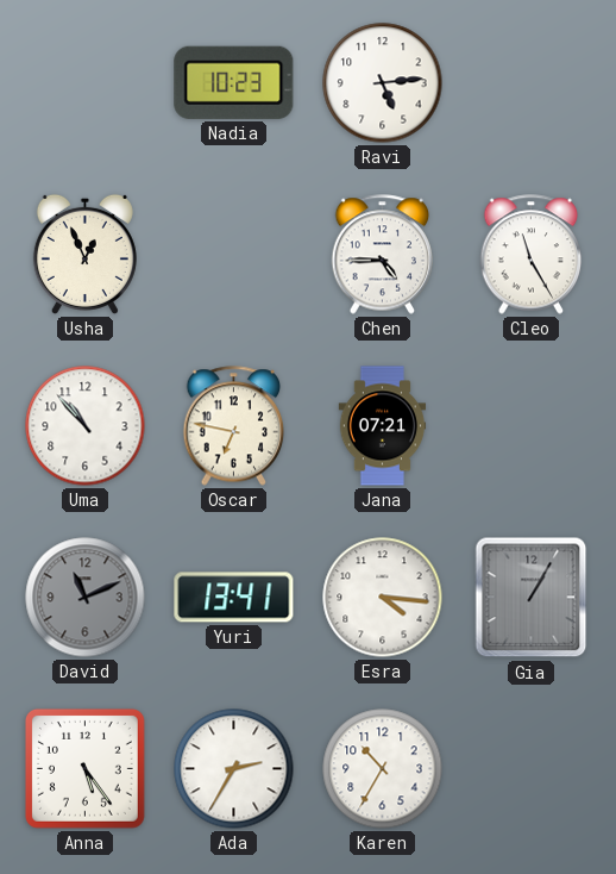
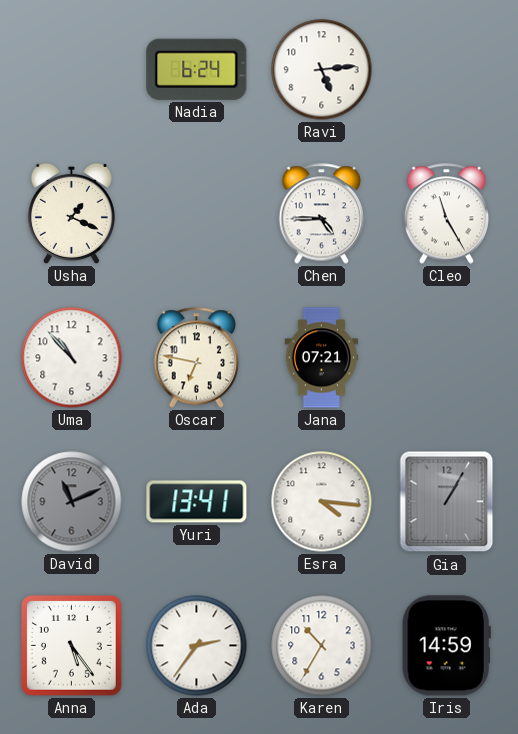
Nadia: 10:23 -> 6:24 (197, 69)
Usha: 12:56 -> 1:19 (71, 213)
Ada: 2:35 -> 2:36 (197, 646)
Iris: none -> 14:59 (446, 646)
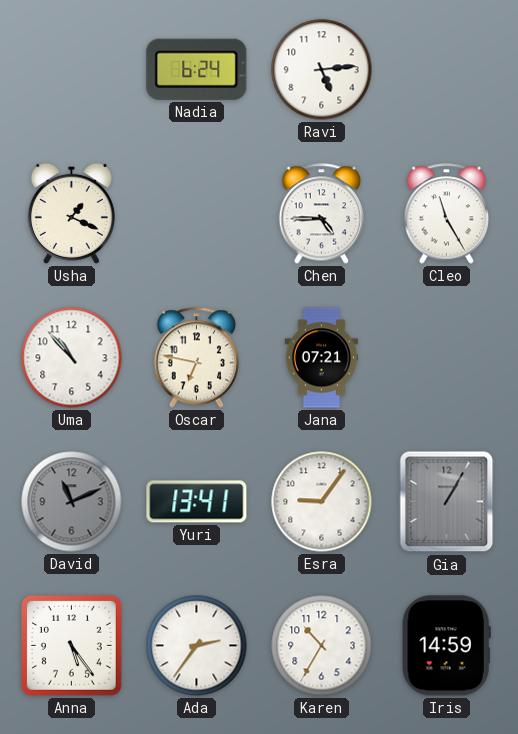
Esra: 4:16 -> 9:06 (322, 502)
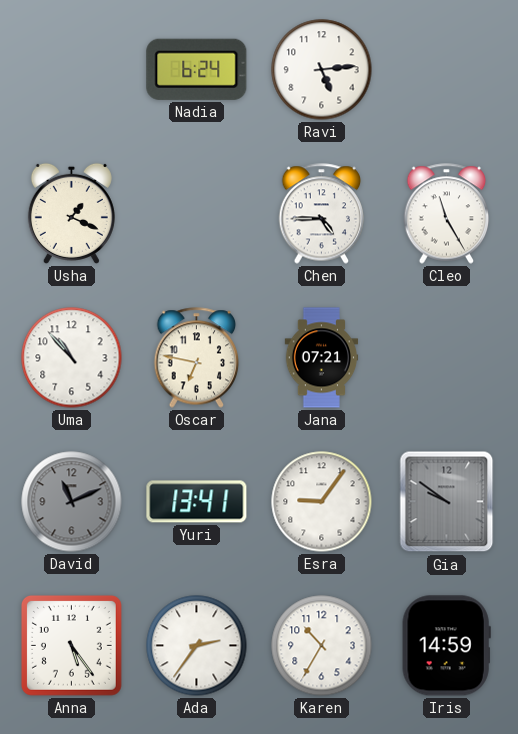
Gia: 1:05 -> 9:51 (447, 502)
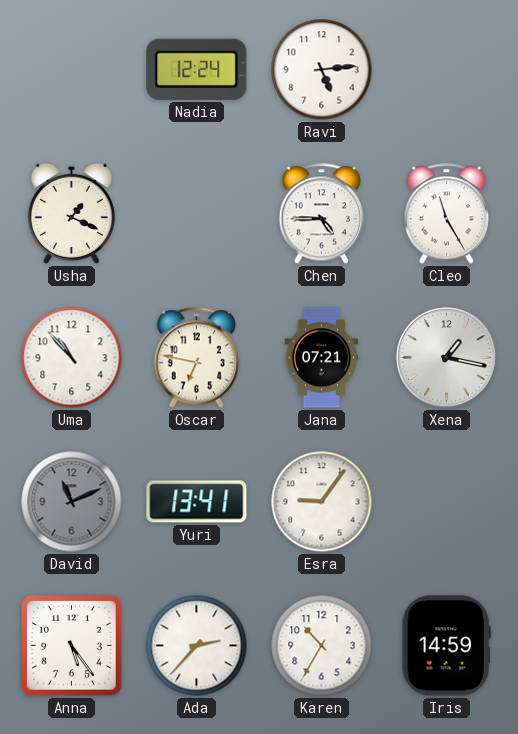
Nadia: 6:24 -> 12:24 (197, 69)
Xena: none -> 1:17 (447, 358)
Gia: 9:51 -> none (447, 502)
Ada: 2:36 -> 2:37 (197, 646)
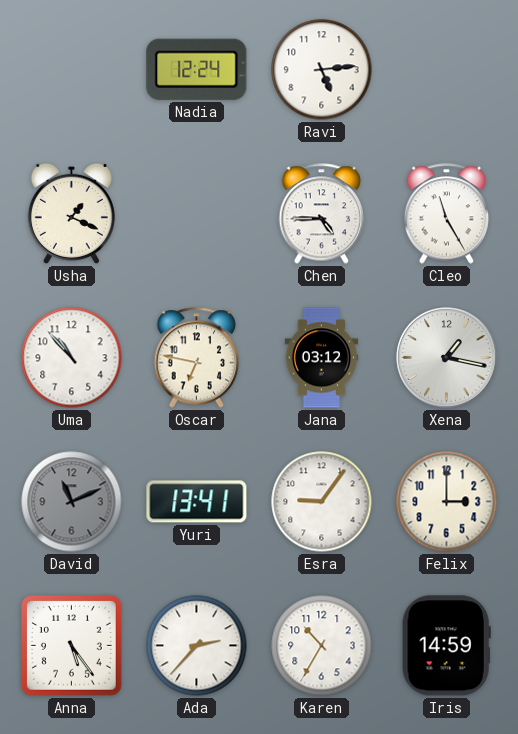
Jana: 07:21 -> 03:12 (322, 358)
Felix: none -> 3:00 (447, 502)
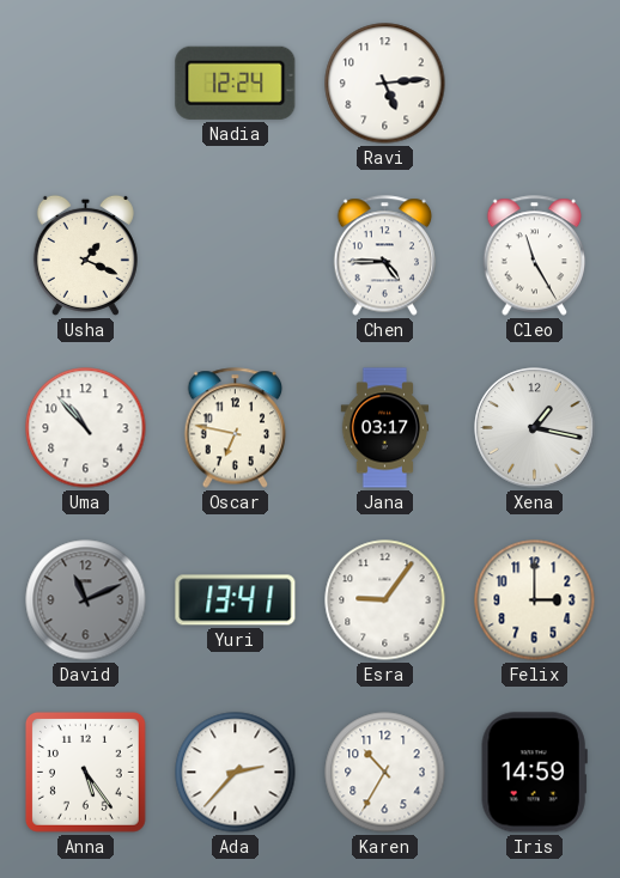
Jana: 03:12 -> 03:17 (385, 428)
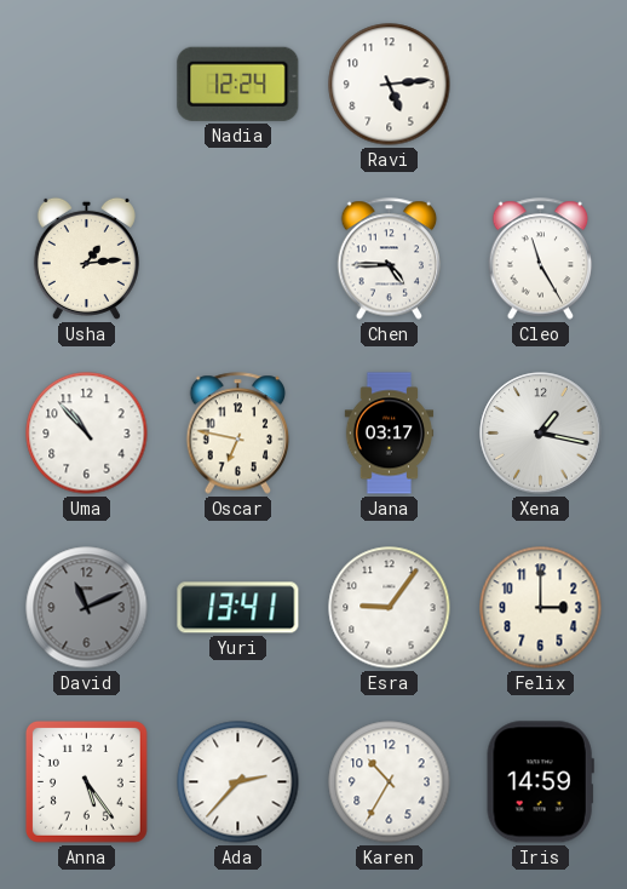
Usha: 1:19 -> 1:14 (86, 258)
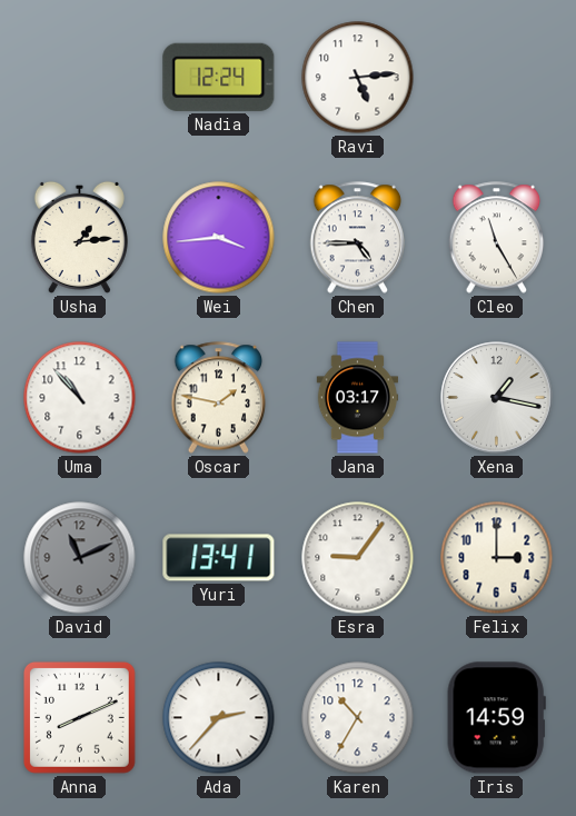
Wei: none -> 3:44 (219, 238)
Oscar: 6:47 -> 1:47 (219, 398)
Anna: 5:24 -> 8:11 (79, 717)
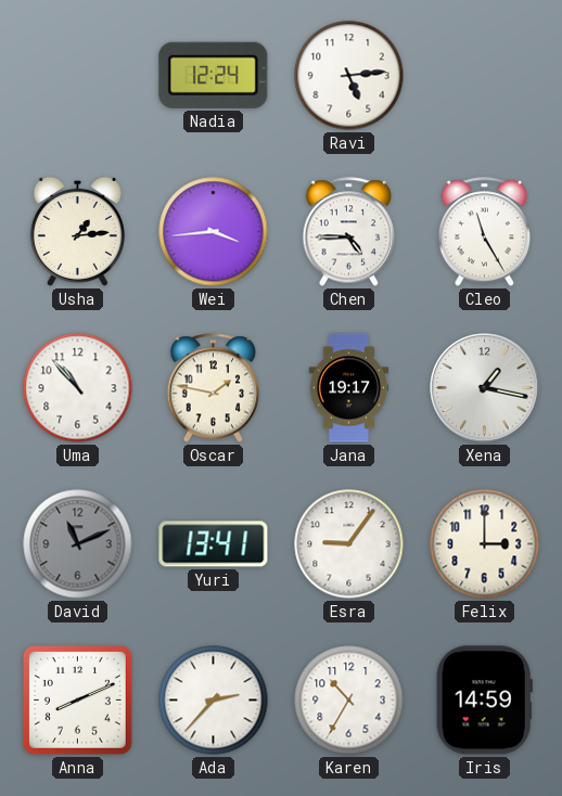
Jana: 03:17 -> 19:17 (349, 388)
